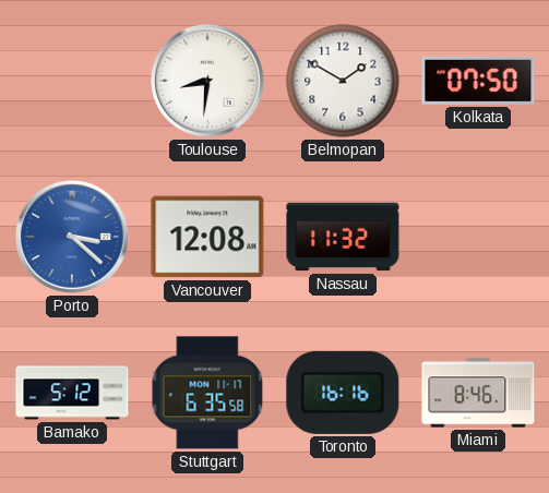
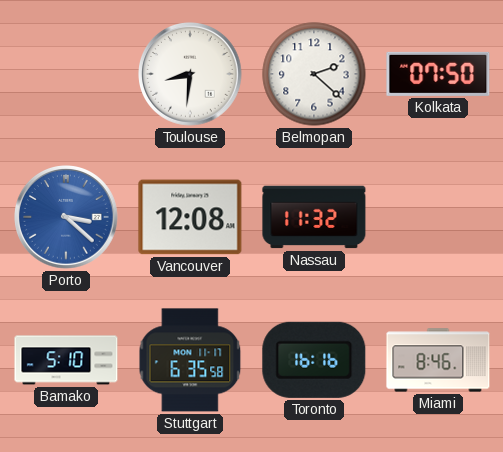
Belmopan: 1:50 -> 2:22 (314, 74)
Bamako: 5:12 -> 5:10 (66, 360)
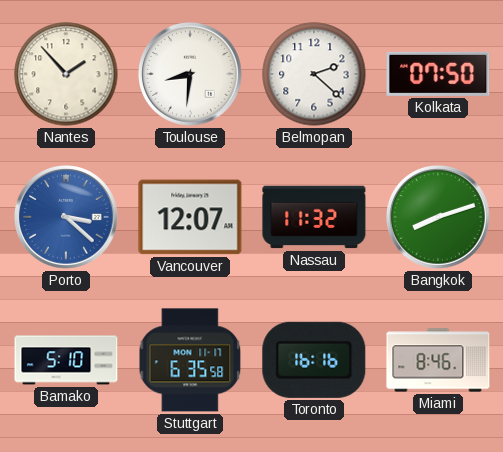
Nantes: none -> 1:53 (66, 74)
Vancouver: 12:08 -> 12:07 (190, 217)
Bangkok: none -> 8:12 (438, 217)
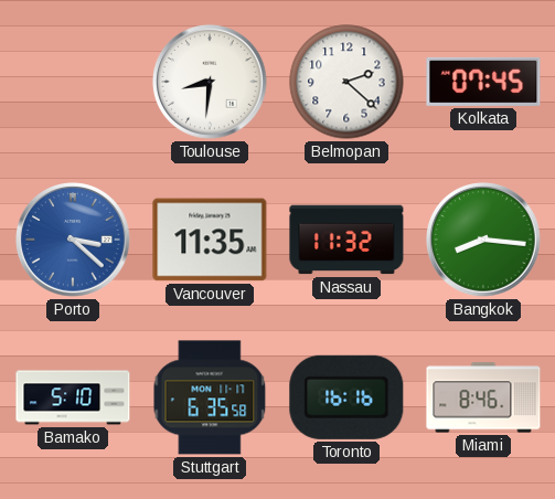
Nantes: 1:53 -> none (66, 74)
Kolkata: 07:50 -> 07:45 (483, 82)
Vancouver: 12:07 -> 11:35 (210, 240)
Bangkok: 8:12 -> 8:16 (483, 240)
